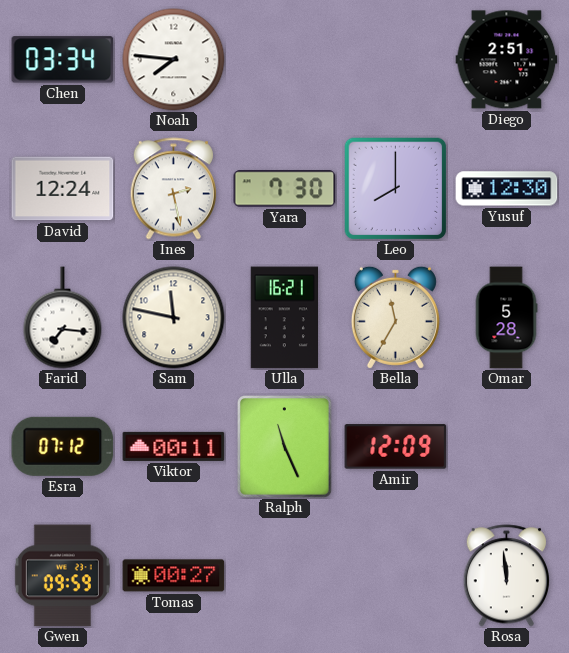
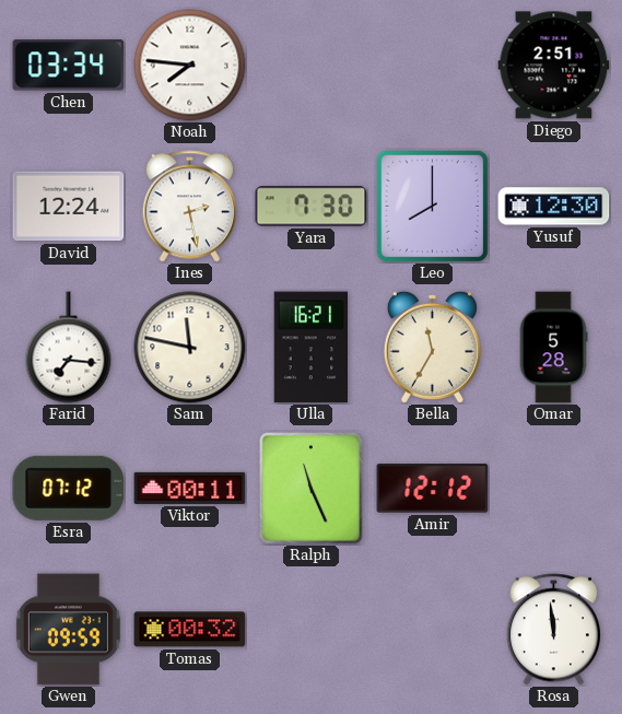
Amir: 12:09 -> 12:12 (433, 489)
Tomas: 00:27 -> 00:32 (190, 630)
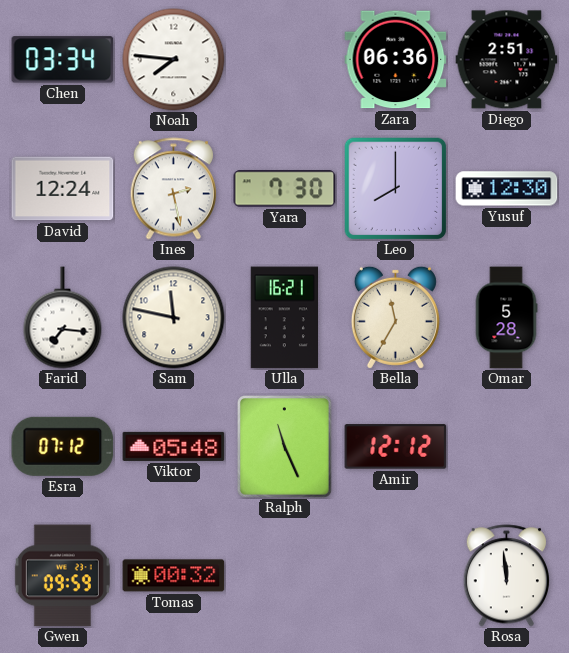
Zara: none -> 06:36 (396, 60)
Viktor: 00:11 -> 05:48 (174, 446)
